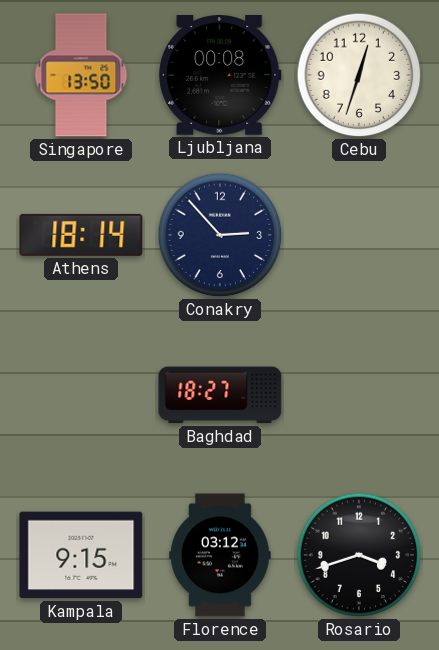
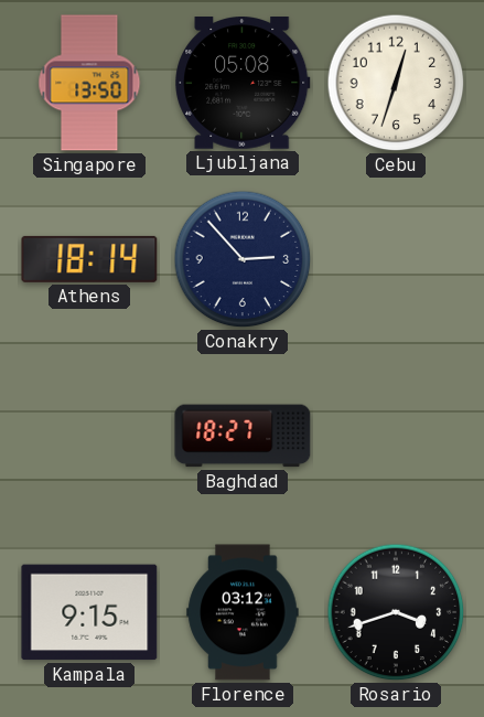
Ljubljana: 00:08 -> 05:08 (243, 84)
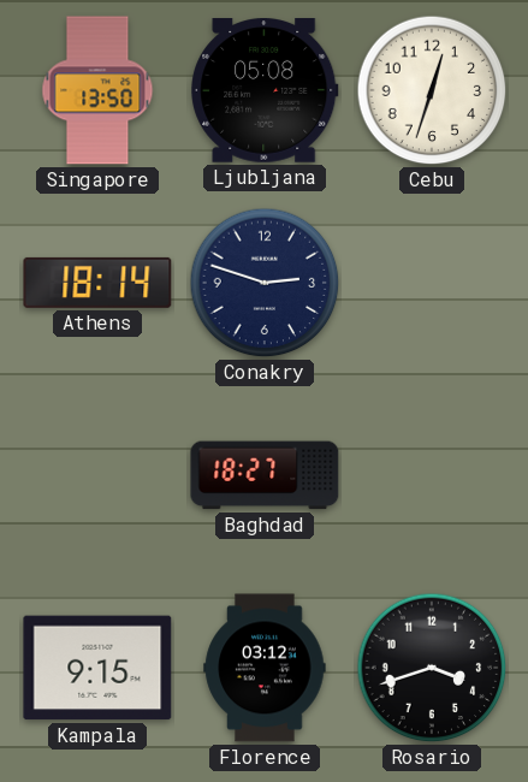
Conakry: 2:53 -> 2:48 (265, 283)
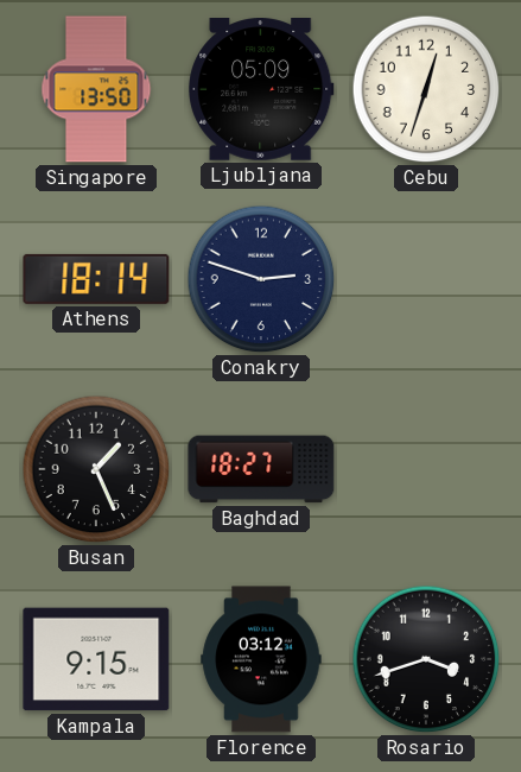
Ljubljana: 05:08 -> 05:09 (261, 90)
Busan: none -> 1:26 (96, 469)
